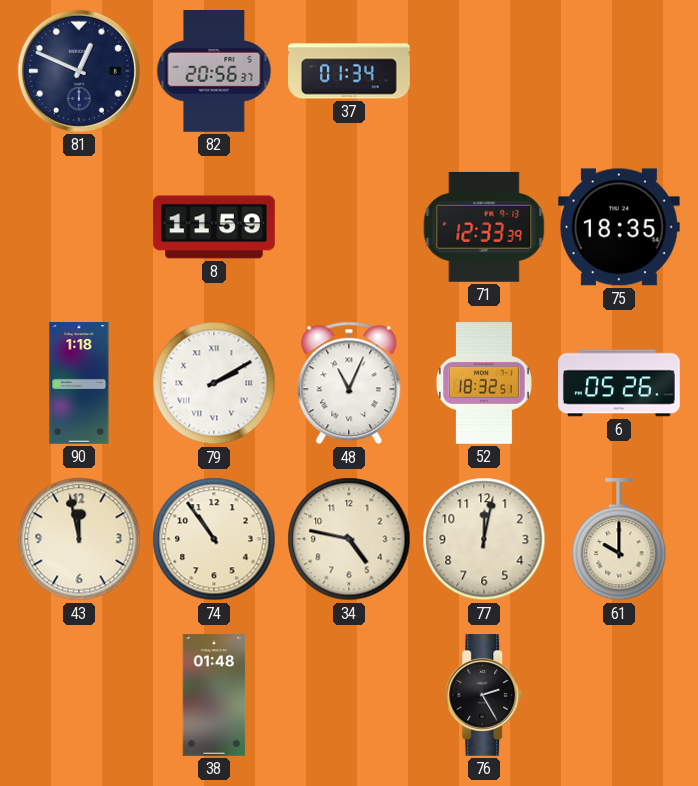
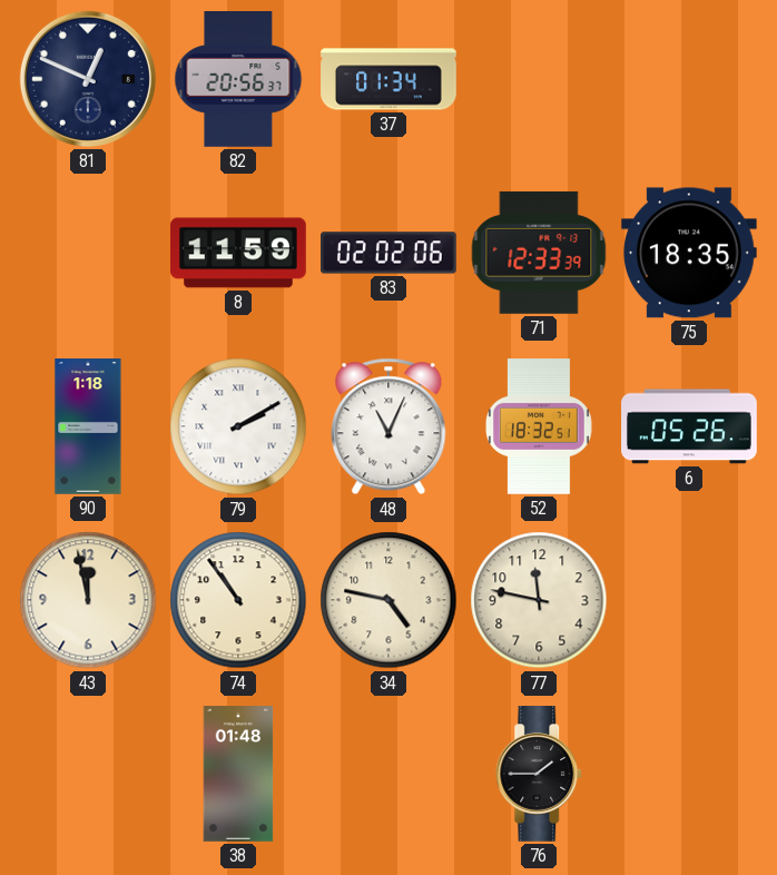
83: none -> 02:02 (390, 253)
77: 12:02 -> 11:47 (539, 600)
61: 10:00 -> none (619, 540)
76: 2:25 -> 1:45 (540, 775)
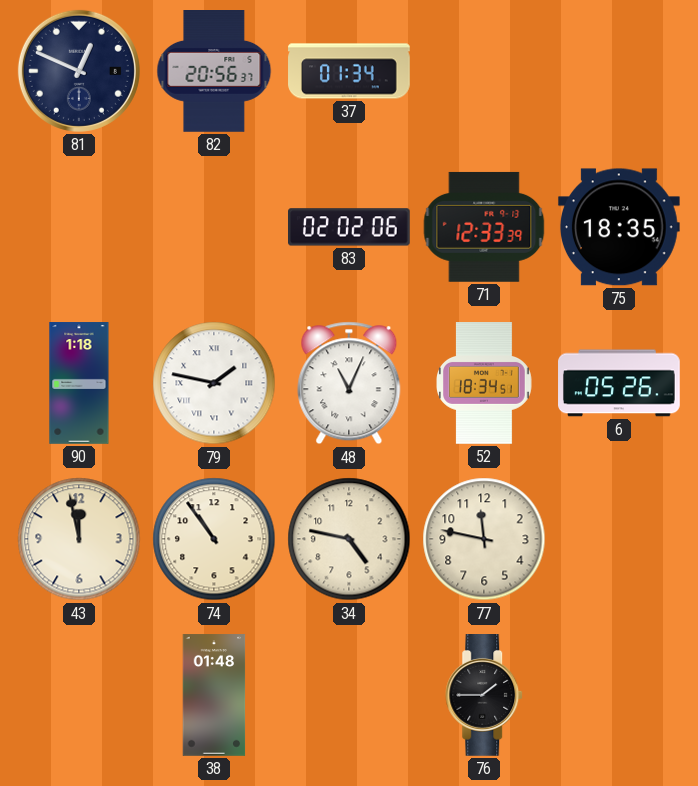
8: 11:59 -> none (238, 253)
79: 2:10 -> 1:47 (214, 383)
52: 18:32 -> 18:34 (485, 383)
